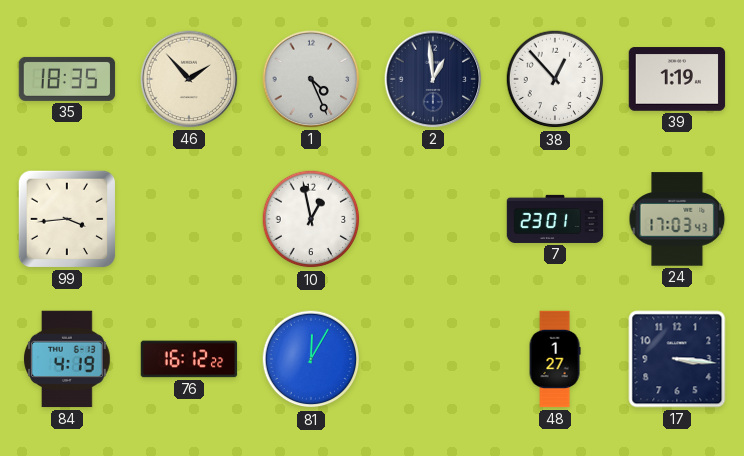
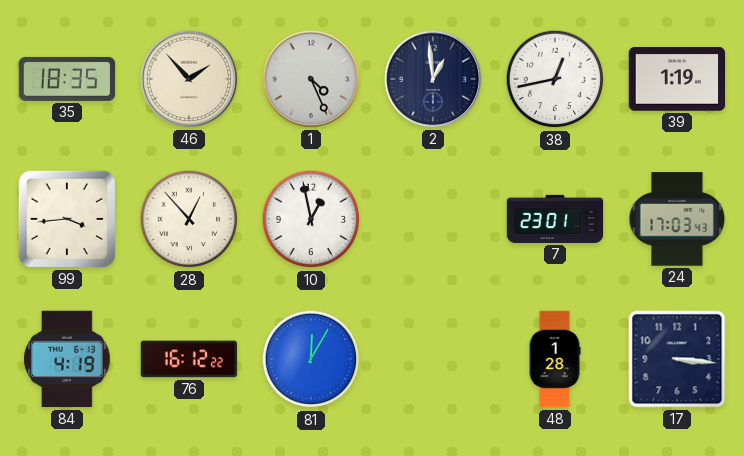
38: 12:53 -> 12:43 (555, 79)
28: none -> 12:53 (189, 219)
48: 1:27 -> 1:28 (555, 359)
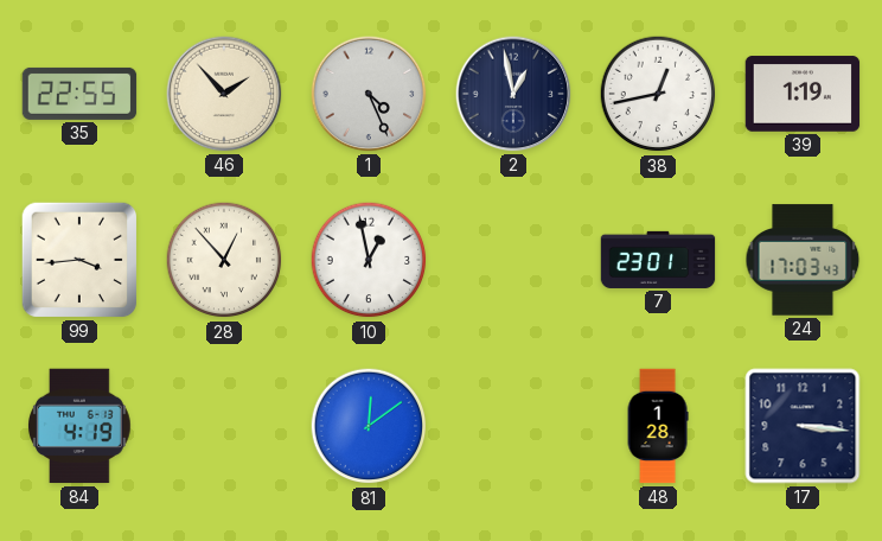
35: 18:35 -> 22:55 (79, 94)
2: 12:59 -> 12:58 (513, 94)
76: 16:12 -> none (189, 359)
81: 12:05 -> 12:09 (369, 426)
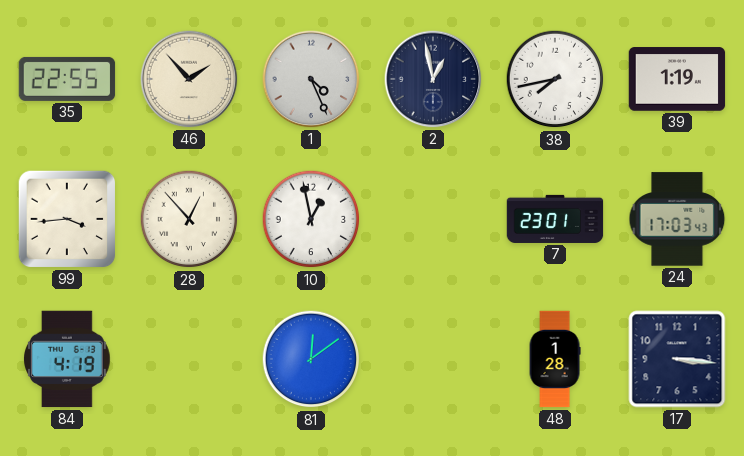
38: 12:43 -> 7:43 (555, 79)
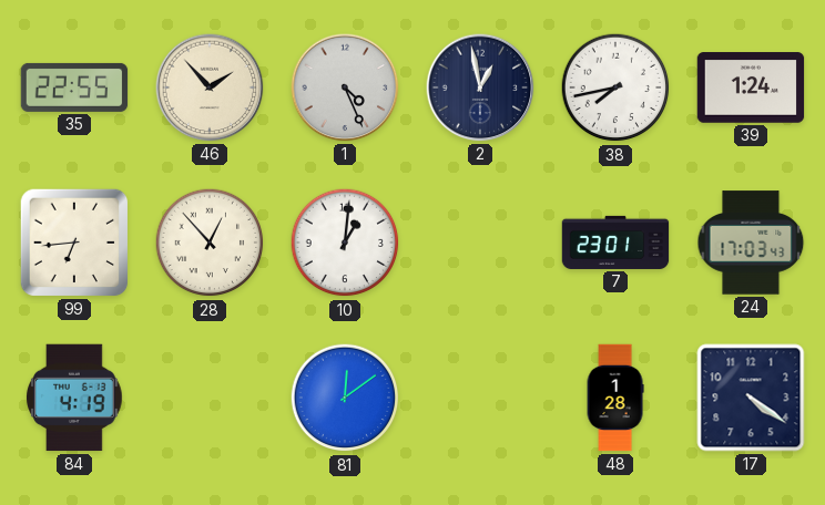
39: 1:19 -> 1:24 (751, 87)
99: 3:44 -> 6:44 (74, 243)
10: 12:58 -> 1:01 (345, 243)
17: 3:16 -> 4:21 (751, 398)
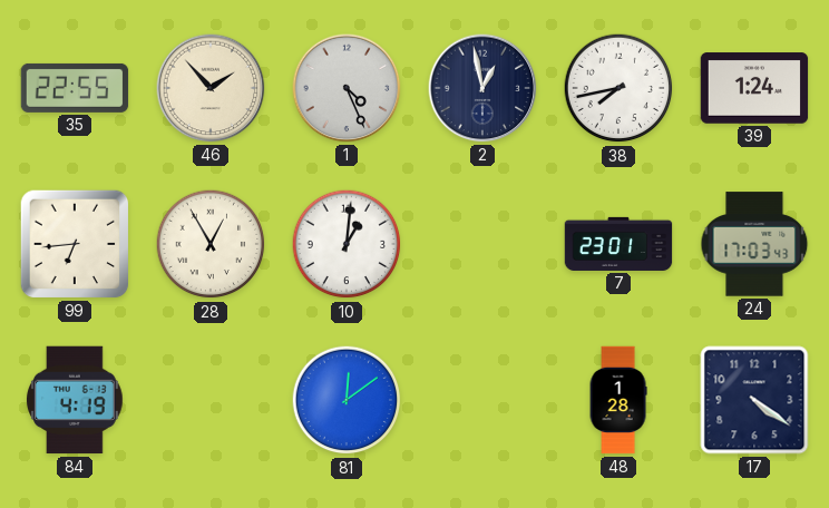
28: 12:53 -> 12:55 (211, 244)
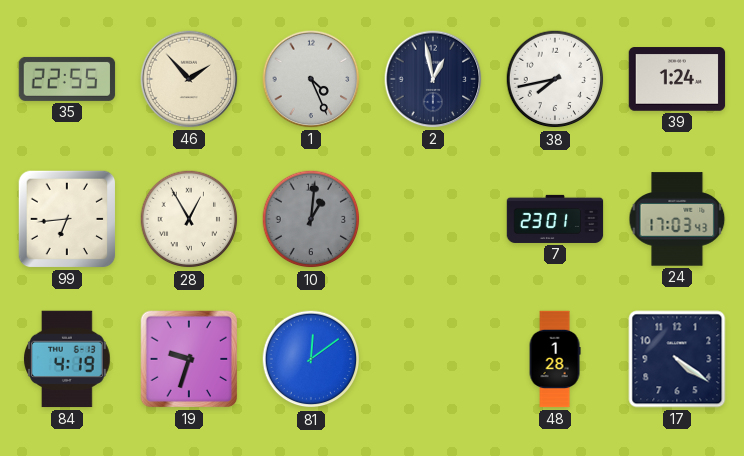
10 dial: white -> grey (311, 219)
19: none -> 9:33 (189, 359)
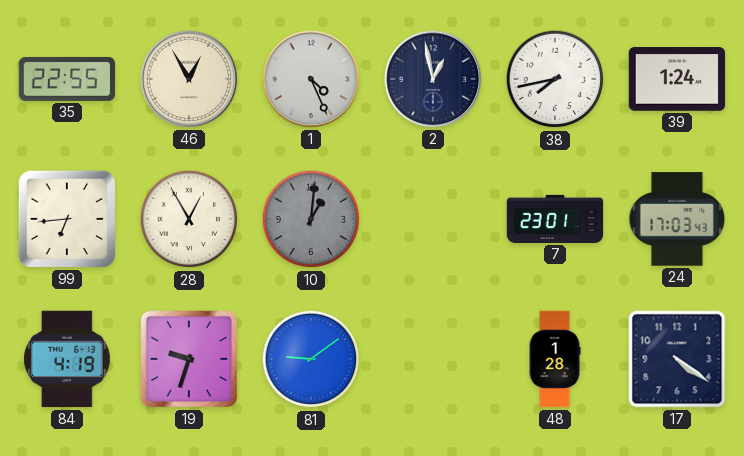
46: 1:53 -> 12:55 (189, 79)
81: 12:09 -> 9:09 (311, 359)
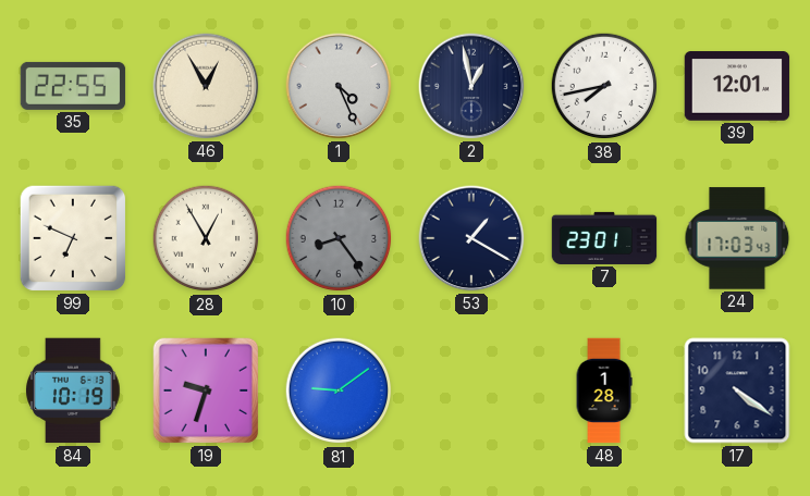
39: 1:24 -> 12:01 (737, 86)
99: 6:44 -> 6:49 (73, 238)
10: 1:01 -> 8:24 (339, 238)
53: none -> 1:20 (471, 238)
84: 4:19 -> 10:19 (73, 390)
